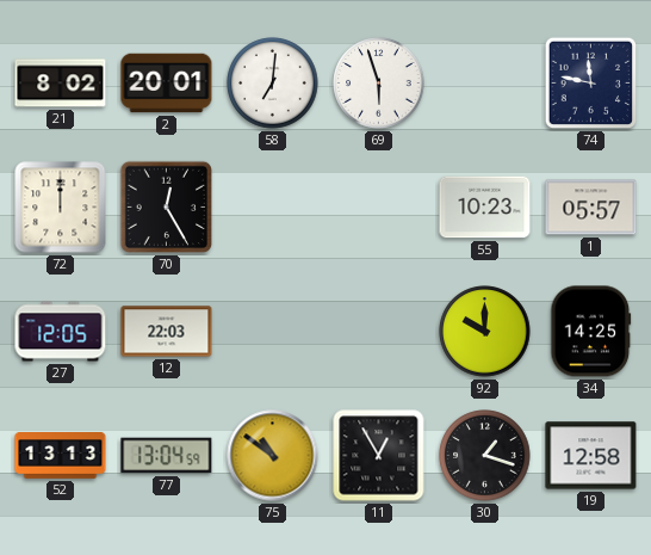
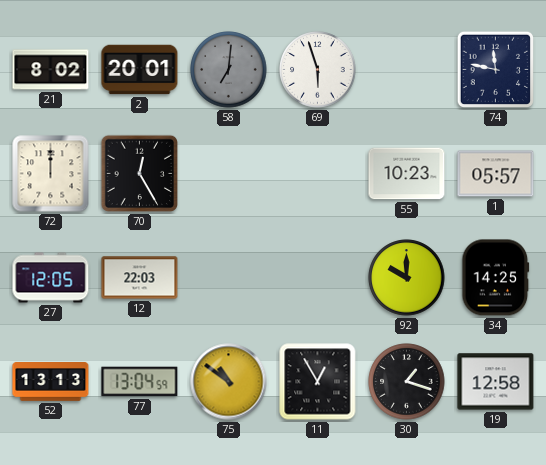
58 dial: white -> grey (229, 70)
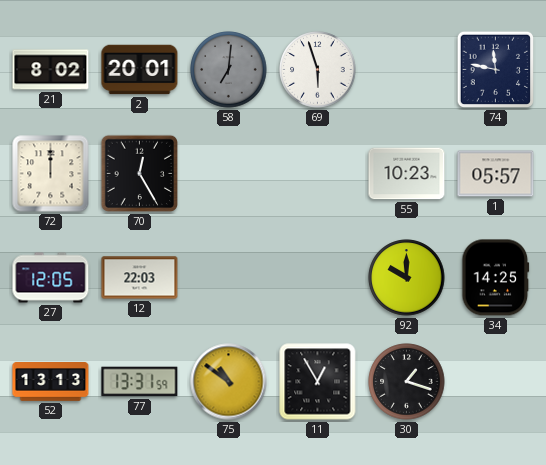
77: 13:04 -> 13:31 (140, 382)
19: 12:58 -> none (496, 382)
